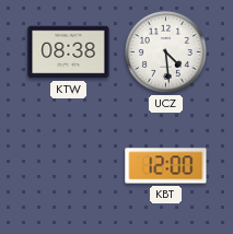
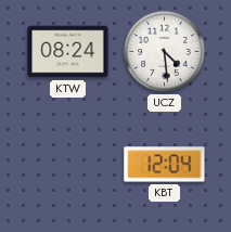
KTW: 08:38 -> 08:24 (68, 52)
KBT: 12:00 -> 12:04 (165, 165)
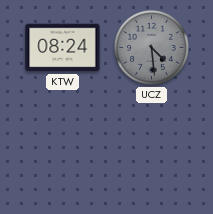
UCZ dial: white -> grey (151, 47)
KBT: 12:04 -> none (165, 165)
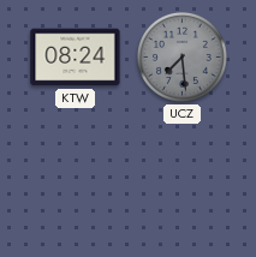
UCZ: 4:29 -> 7:29 (181, 56)
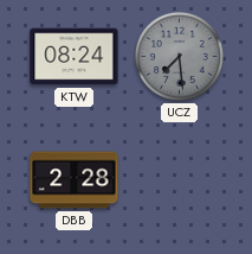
DBB: none -> 2:28 (75, 180)
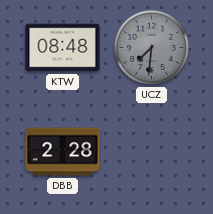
KTW: 08:24 -> 08:48 (63, 48)
UCZ: 7:29 -> 7:31 (151, 47)
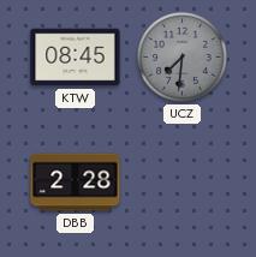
KTW: 08:48 -> 08:45 (76, 58)
